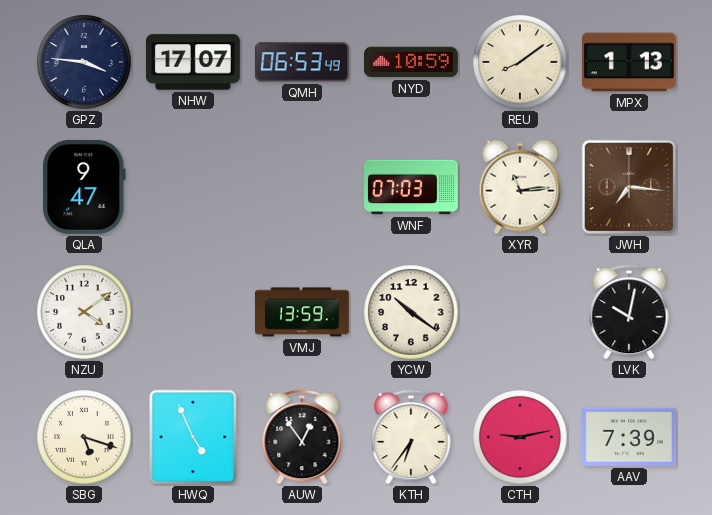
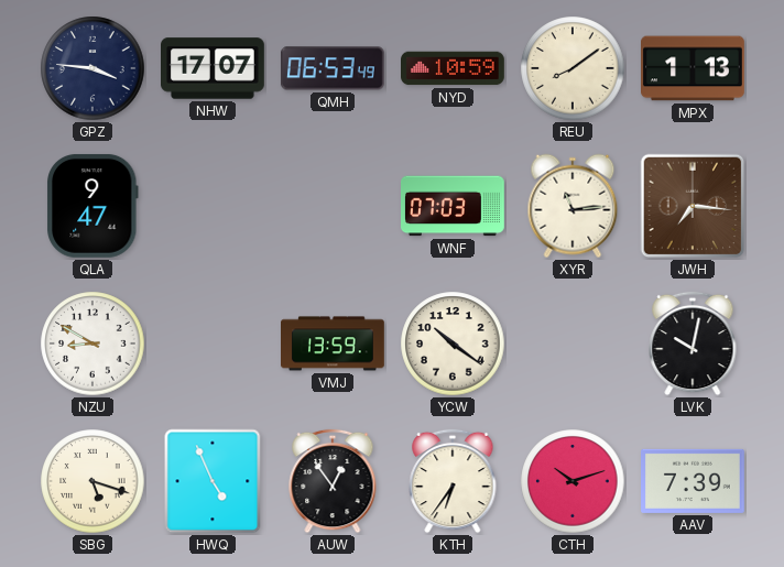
NZU: 4:09 -> 8:50 (92, 344)
CTH: 9:13 -> 10:12 (573, 481)
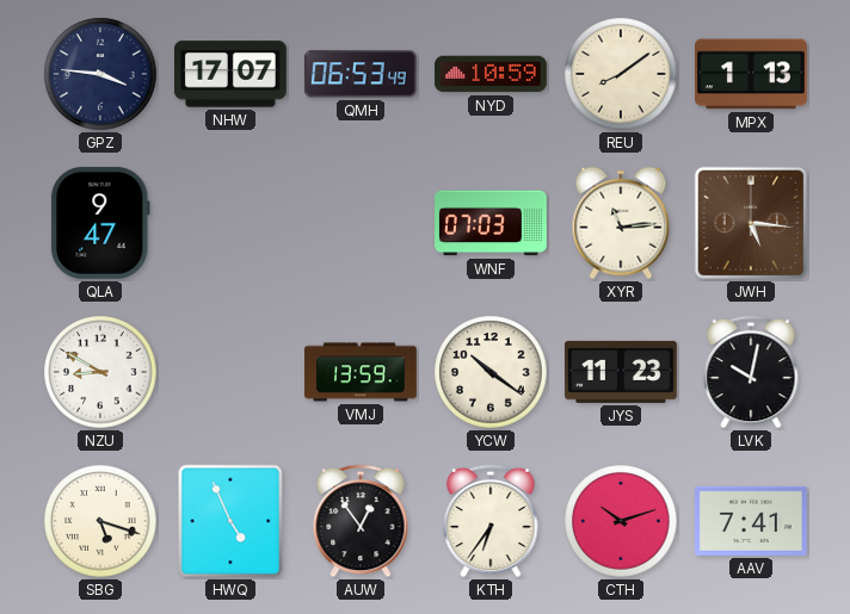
JWH: 7:16 -> 5:16 (751, 223)
JYS: none -> 11:23 (622, 372)
AAV: 7:39 -> 7:41 (752, 521)
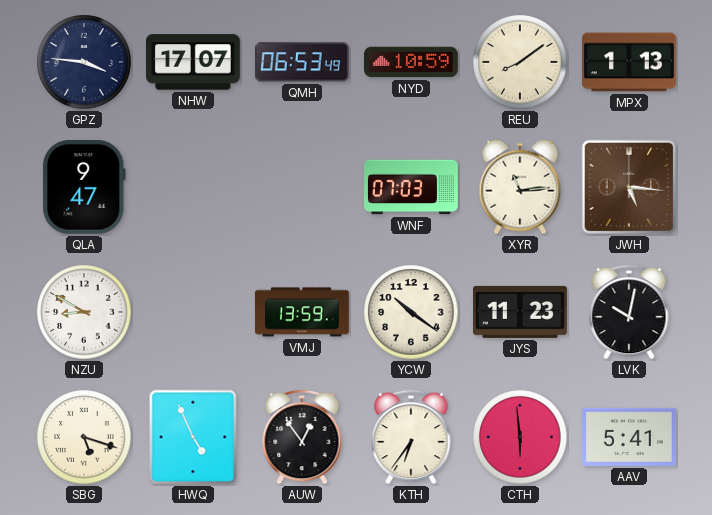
CTH: 10:12 -> 5:59 (520, 437)
AAV: 7:41 -> 5:41 (630, 437)
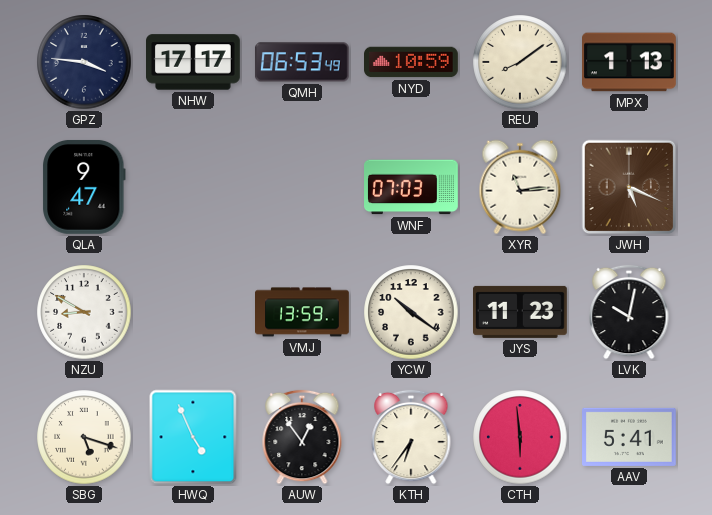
NHW: 17:07 -> 17:17 (194, 62)
JWH: 5:16 -> 5:19 (629, 187)
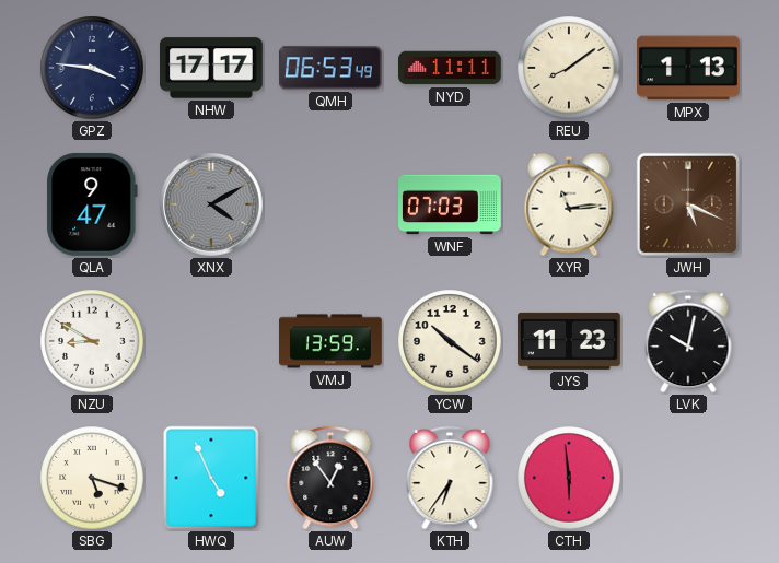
NYD: 10:59 -> 11:11 (451, 68)
XNX: none -> 4:10 (212, 206)
AAV: 5:41 -> none (630, 437)
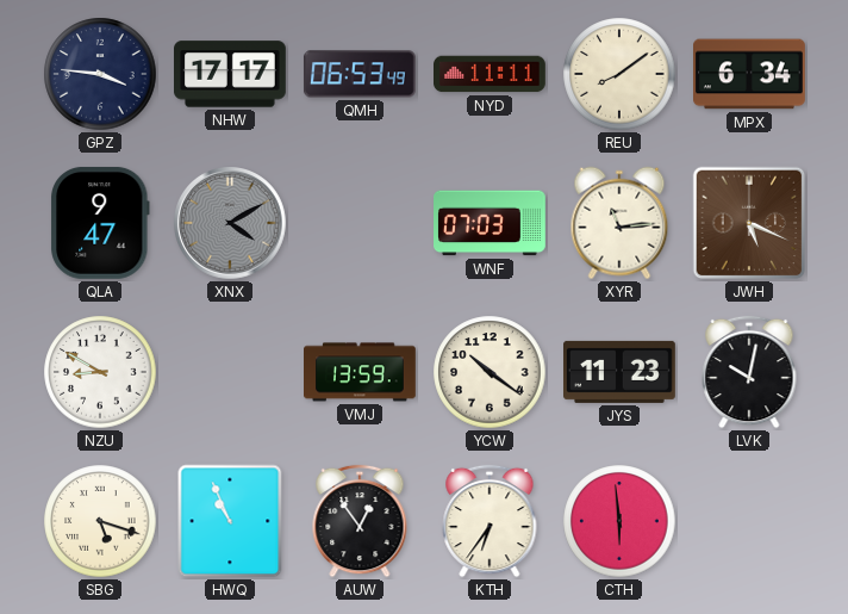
MPX: 1:13 -> 6:34 (750, 74)
HWQ: 4:56 -> 10:56 (230, 521)
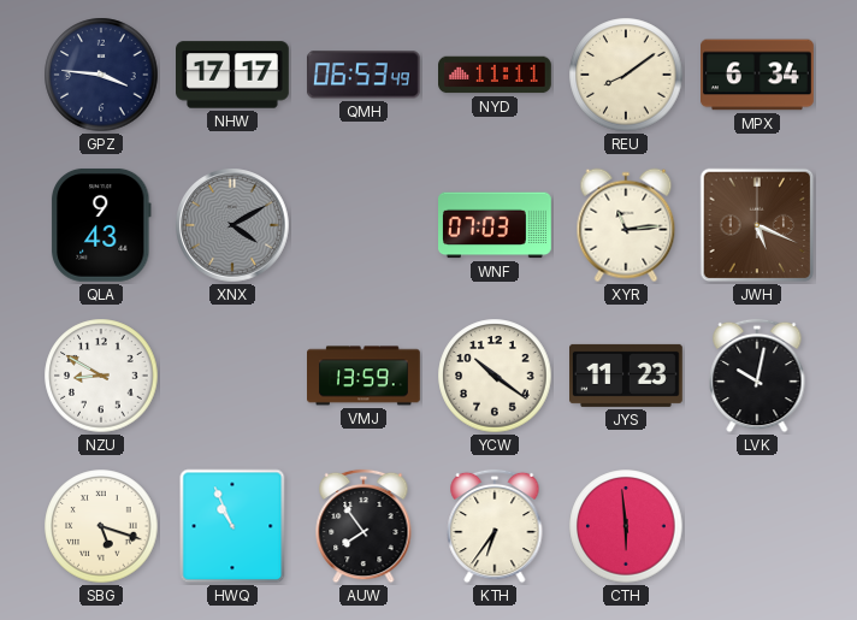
QLA: 9:47 -> 9:43 (102, 225)
AUW: 12:54 -> 7:54 (364, 526)
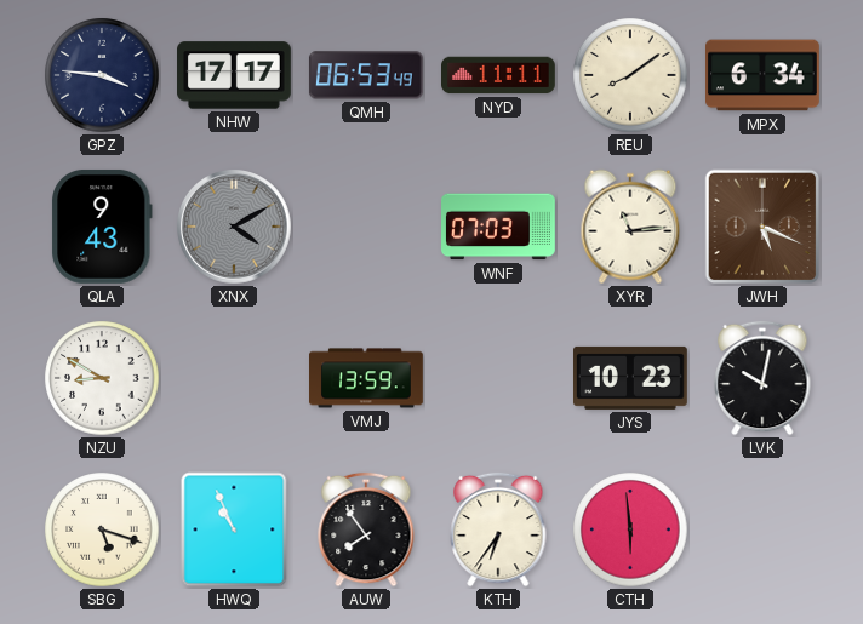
YCW: 10:21 -> none (495, 376)
JYS: 11:23 -> 10:23 (631, 378)
